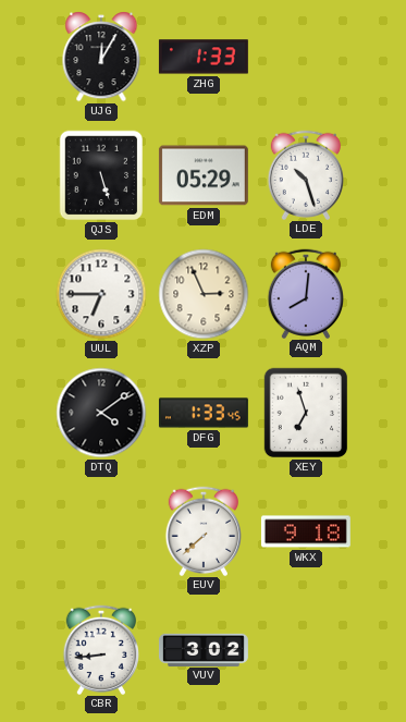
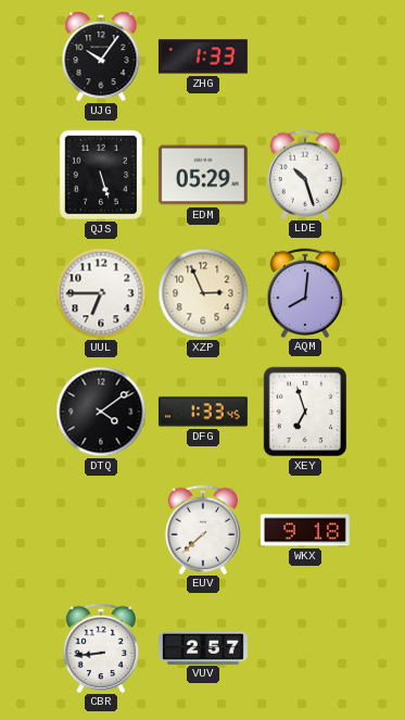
UJG: 12:05 -> 10:06 (101, 56)
VUV: 3:02 -> 2:57 (203, 647)
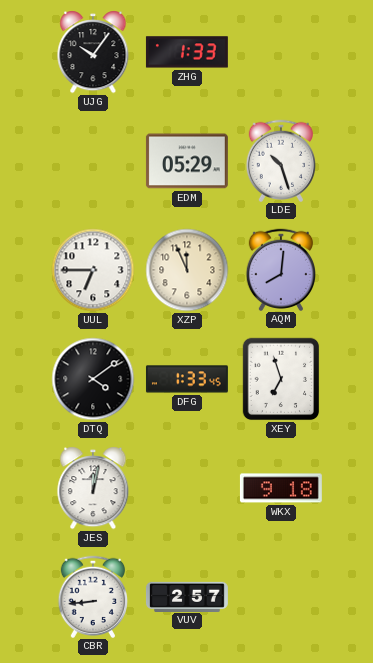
QJS: 5:27 -> none (101, 175)
XZP: 2:56 -> 11:56 (187, 270)
JES: none -> 12:02 (93, 488)
EUV: 7:38 -> none (202, 529)
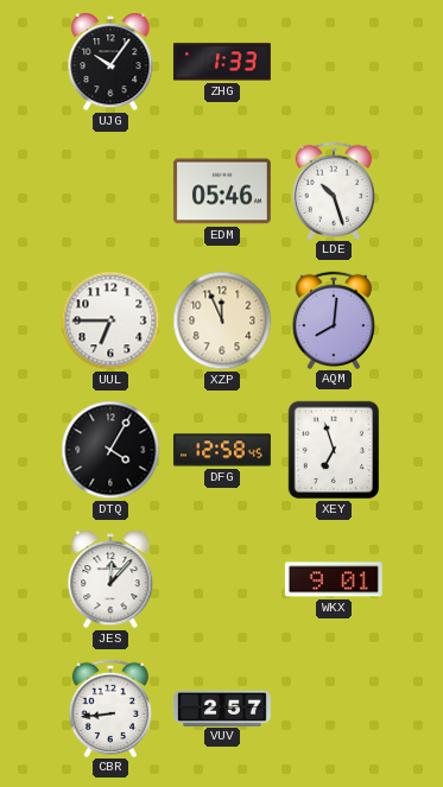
EDM: 05:29 -> 05:46 (222, 191)
DTQ: 4:09 -> 4:05 (110, 450)
DFG: 1:33 -> 12:58 (222, 450)
JES: 12:02 -> 12:07 (110, 579)
WKX: 9:18 -> 9:01 (334, 579)
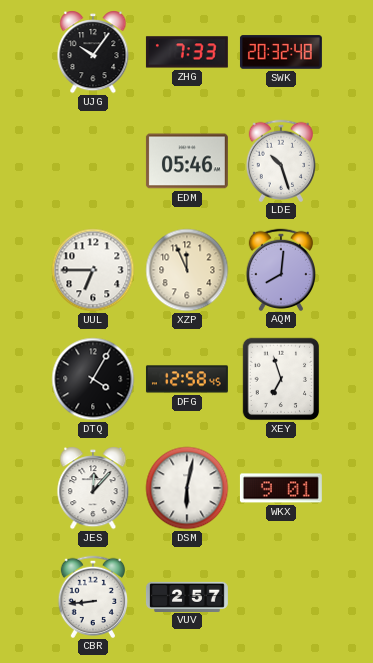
ZHG: 1:33 -> 7:33 (187, 52)
SWK: none -> 20:32 (281, 52)
DSM: none -> 6:02 (187, 488)
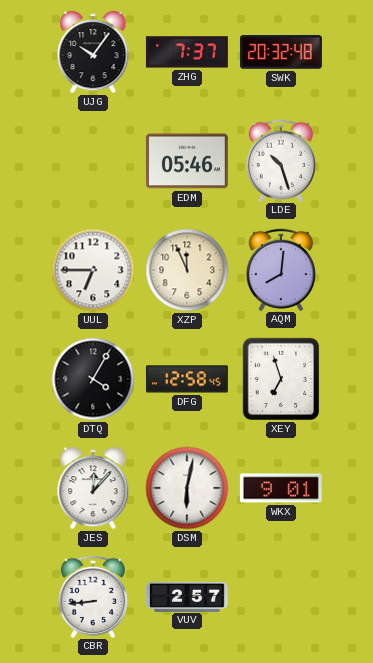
ZHG: 7:33 -> 7:37 (187, 52)
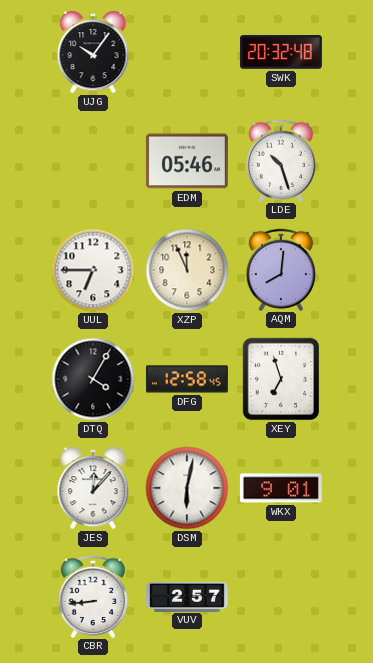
ZHG: 7:37 -> none (187, 52)
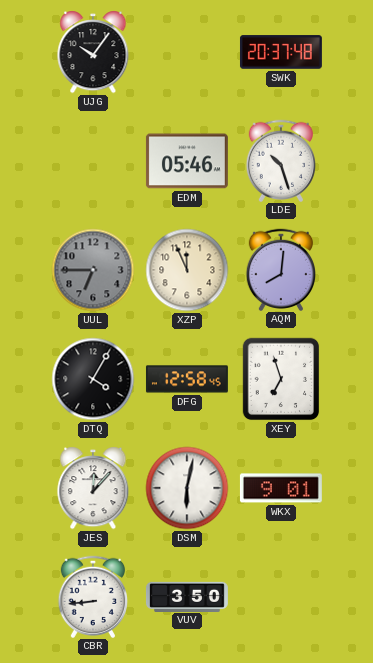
SWK: 20:32 -> 20:37 (281, 52)
UUL dial: white -> grey (93, 270)
VUV: 2:57 -> 3:50 (187, 596)
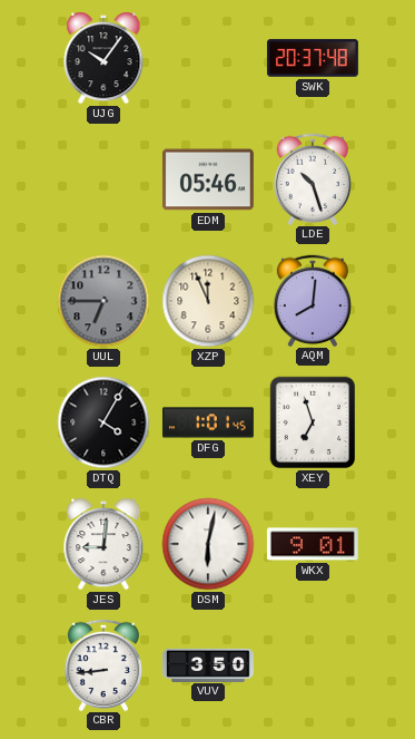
DFG: 12:58 -> 1:01 (208, 422)
JES: 12:07 -> 9:01 (103, 544)
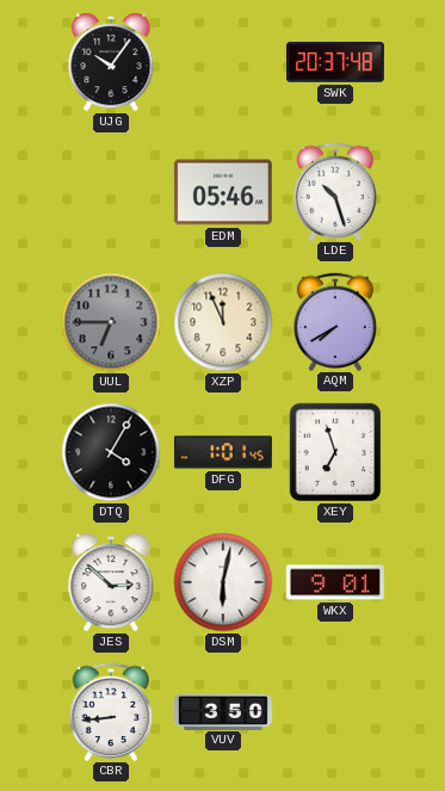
AQM: 8:01 -> 7:40 (334, 321)
JES: 9:01 -> 2:52 (111, 582)
